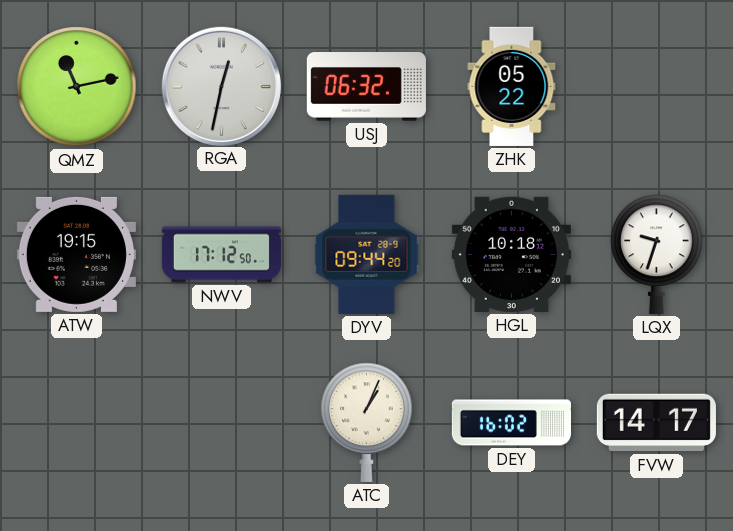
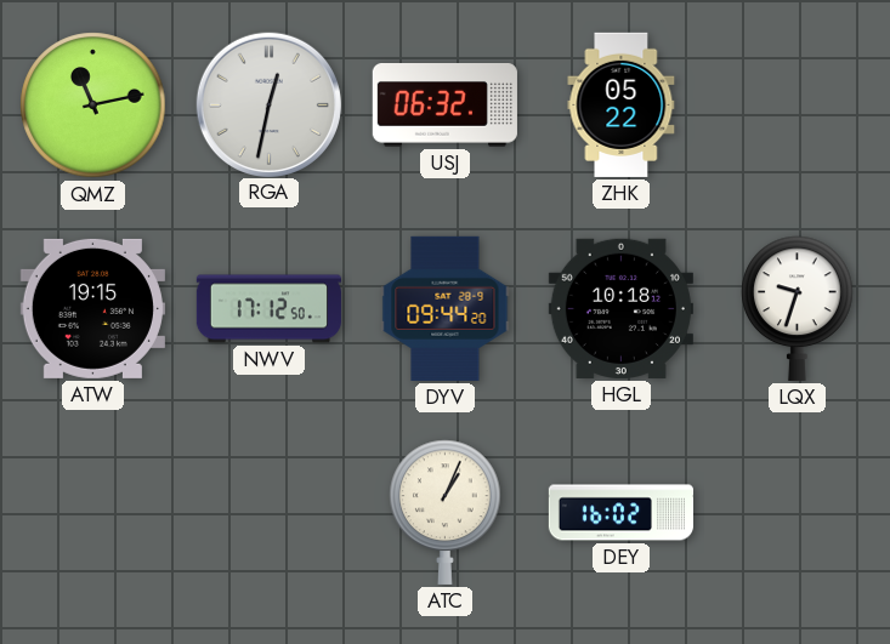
FVW: 14:17 -> none (656, 423)
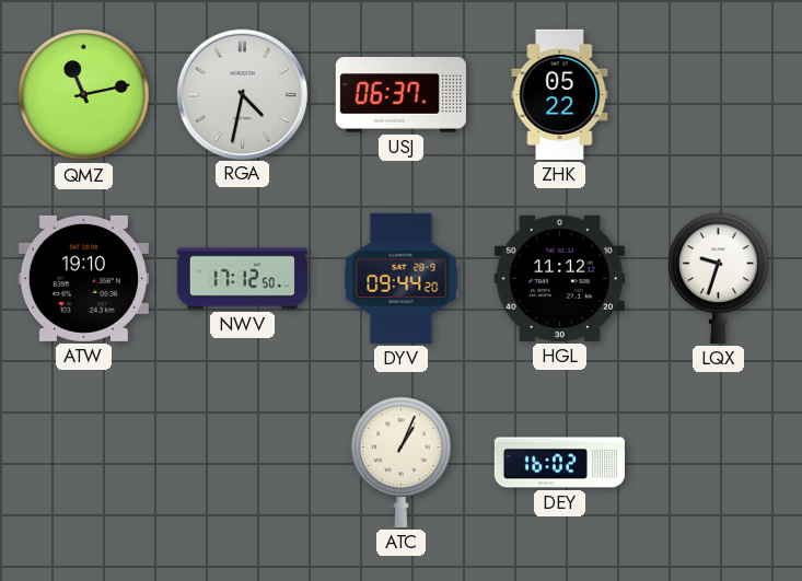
RGA: 12:32 -> 4:32 (242, 94)
USJ: 06:32 -> 06:37 (400, 95)
ATW: 19:15 -> 19:10 (83, 278)
HGL: 10:18 -> 11:12 (559, 278)
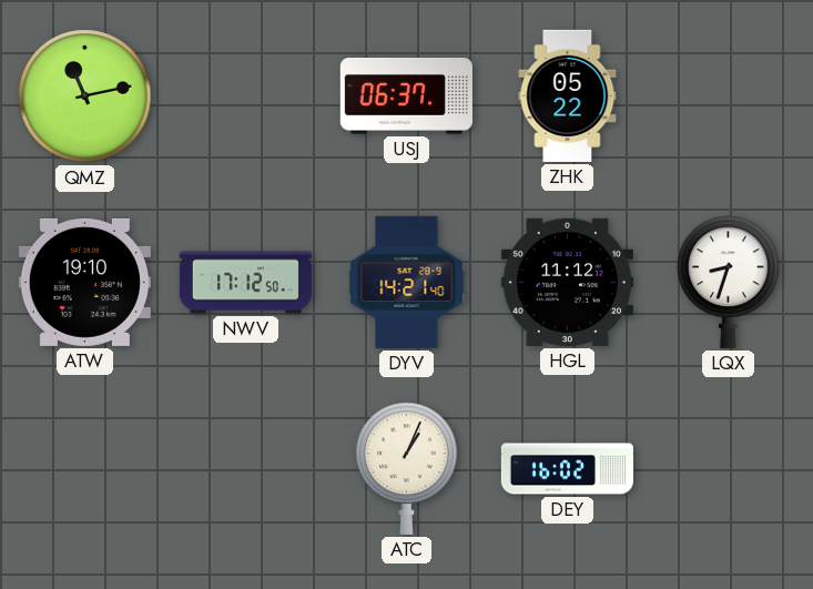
RGA: 4:32 -> none (242, 94)
DYV: 09:44 -> 14:21 (407, 282)
LQX: 9:33 -> 8:33 (729, 282)
